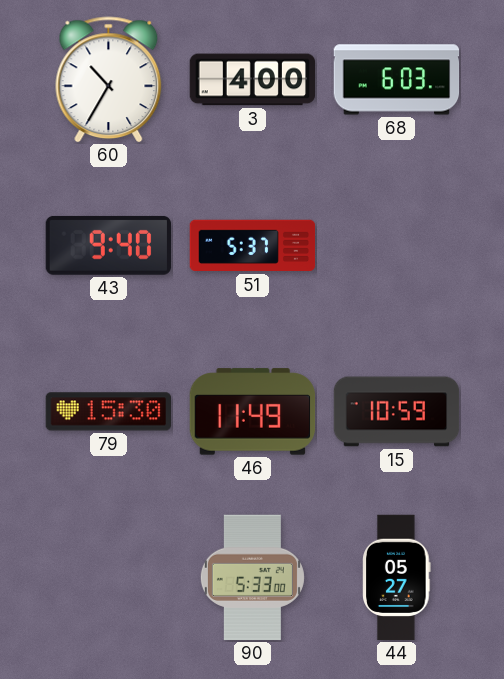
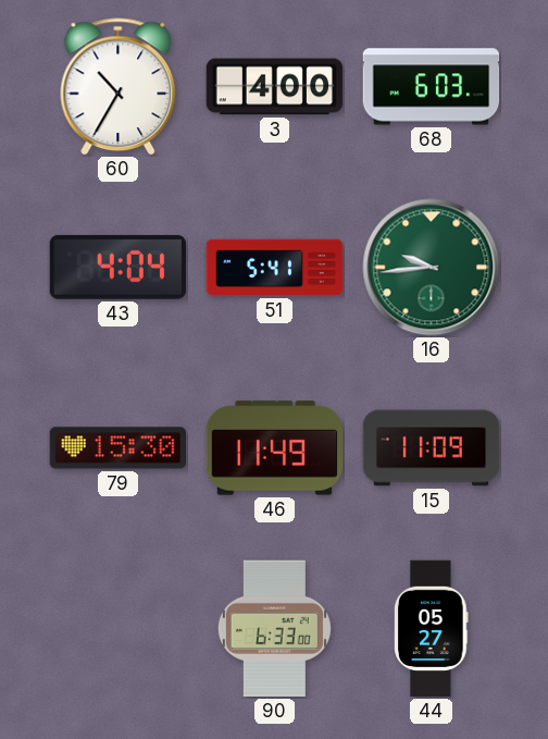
43: 9:40 -> 4:04 (117, 267)
51: 5:37 -> 5:41 (275, 268)
16: none -> 9:44 (432, 268)
15: 10:59 -> 11:09 (432, 448)
90: 5:33 -> 6:33 (274, 629)
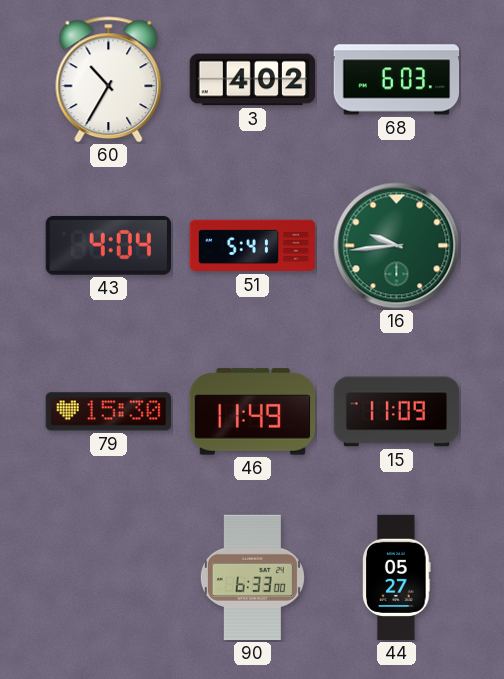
3: 4:00 -> 4:02 (253, 80)
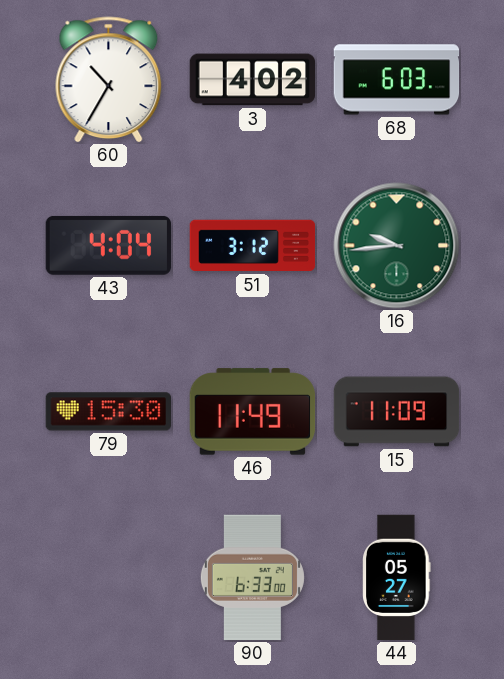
51: 5:41 -> 3:12 (253, 246)
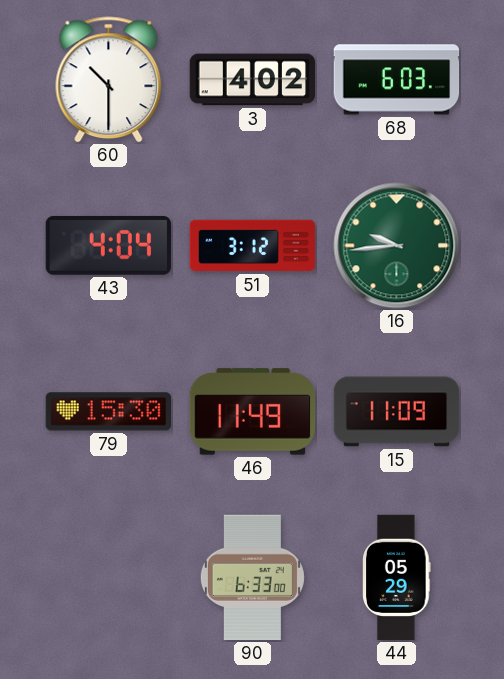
60: 10:35 -> 10:30 (109, 80)
44: 05:27 -> 05:29 (397, 578)
